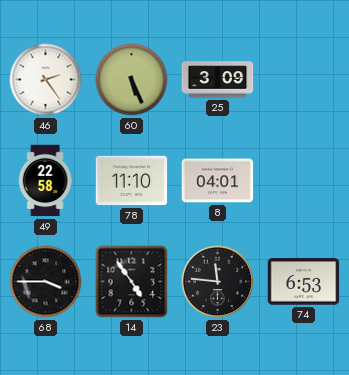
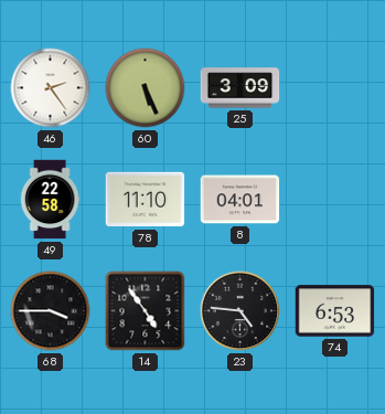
23: 11:46 -> 4:46 (240, 311)
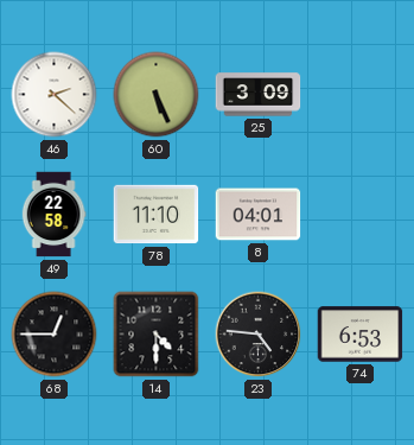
46: 2:24 -> 2:22 (55, 95)
68: 3:45 -> 12:45 (55, 335)
14: 4:54 -> 4:30 (157, 335)
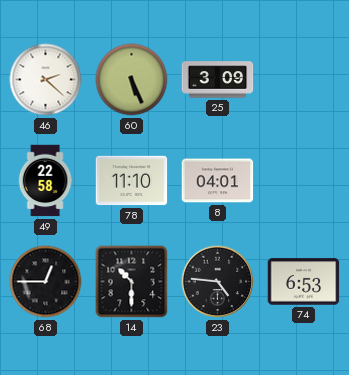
14: 4:30 -> 10:30 (132, 282)
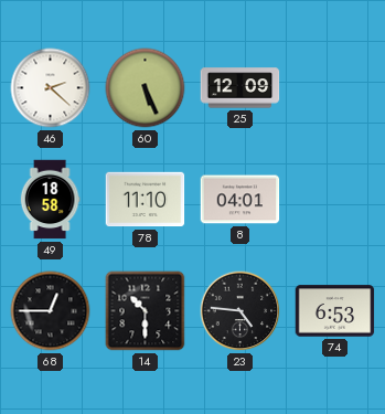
25: 3:09 -> 12:09 (240, 88)
49: 22:58 -> 18:58 (50, 200)
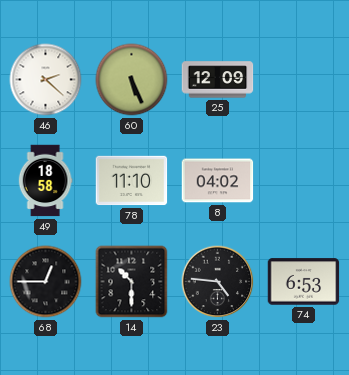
8: 04:01 -> 04:02 (218, 181)
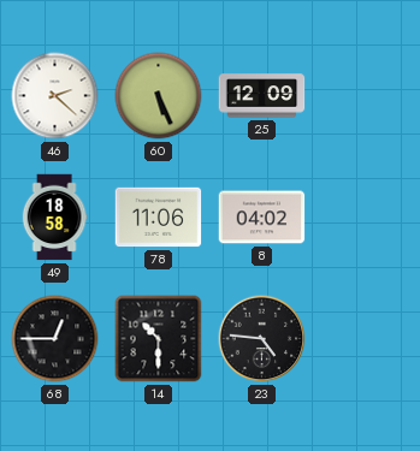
78: 11:10 -> 11:06 (159, 218)
74: 6:53 -> none (304, 282)
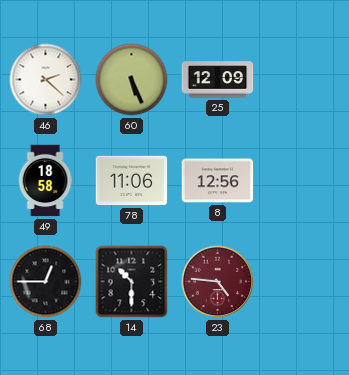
8: 04:02 -> 12:56 (218, 181)
23 dial: black -> burgundy (218, 282)
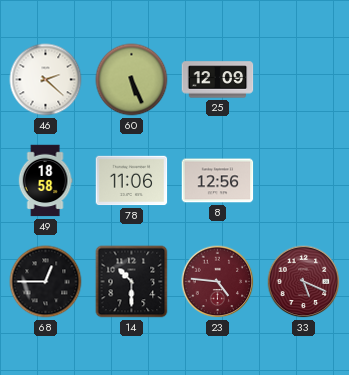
33: none -> 5:19 (304, 282)
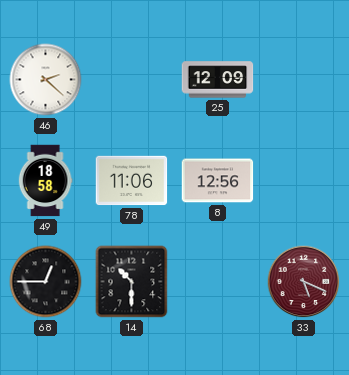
60: 5:26 -> none (132, 80)
23: 4:46 -> none (218, 282)
